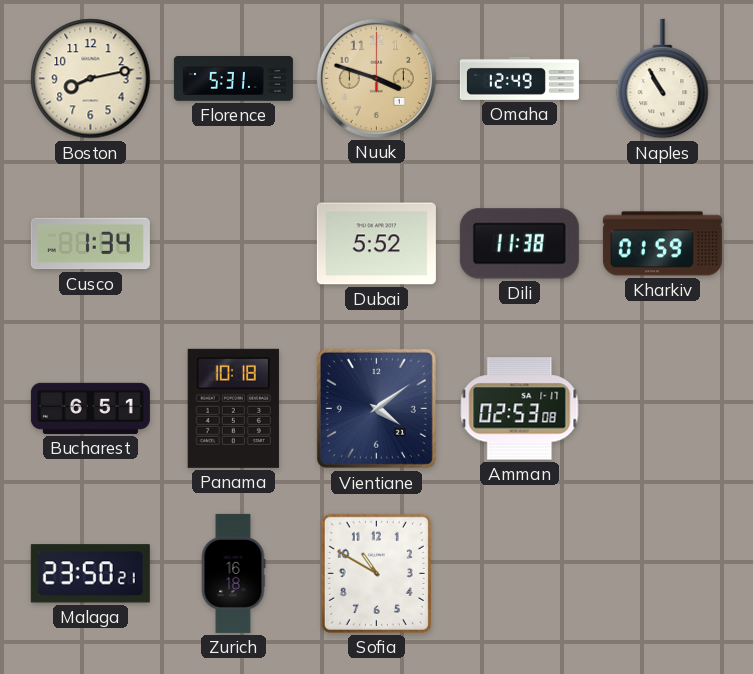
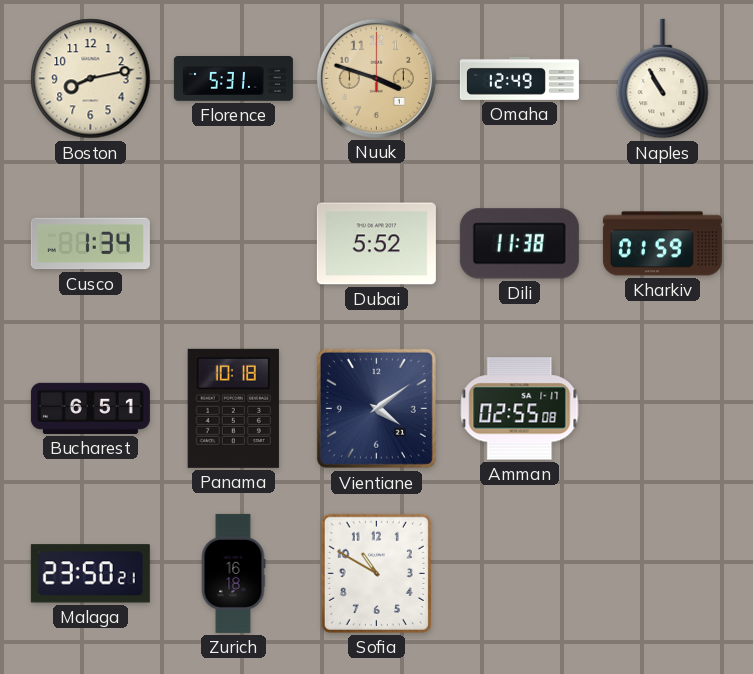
Amman: 02:53 -> 02:55 (520, 409)
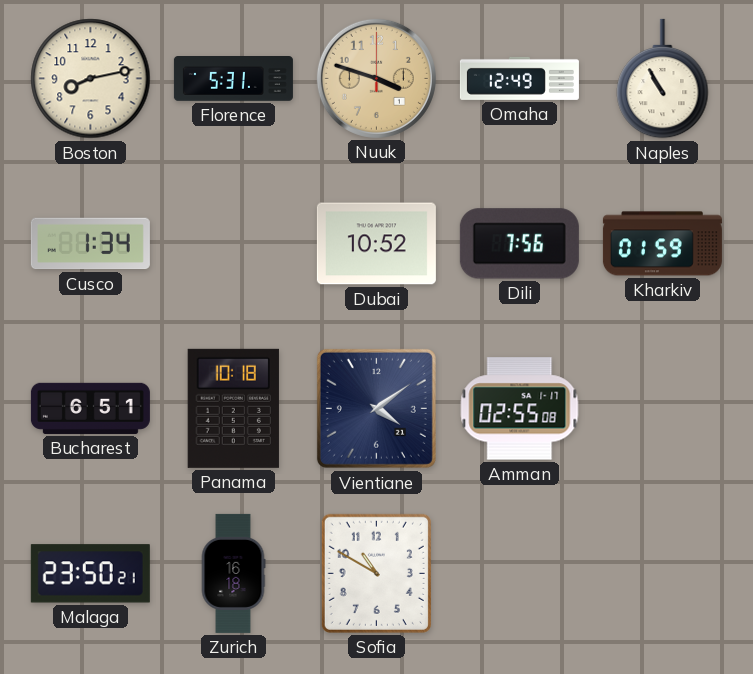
Dubai: 5:52 -> 10:52 (376, 244)
Dili: 11:38 -> 7:56 (519, 244)
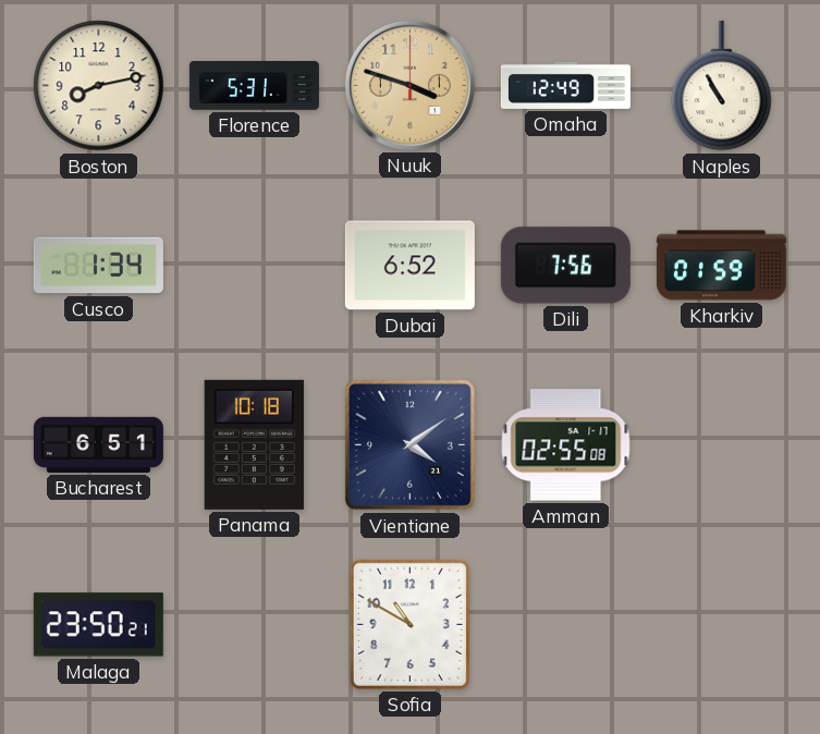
Dubai: 10:52 -> 6:52 (409, 266)
Zurich: 16:18 -> none (233, 573)
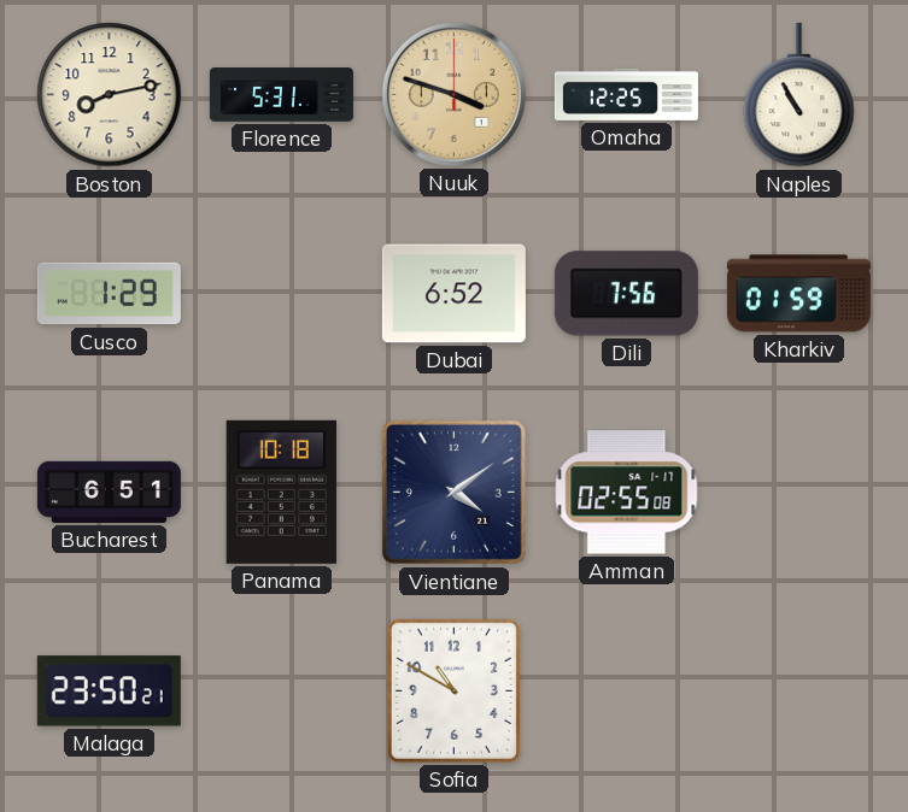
Omaha: 12:49 -> 12:25 (626, 94)
Cusco: 1:34 -> 1:29 (109, 294)
